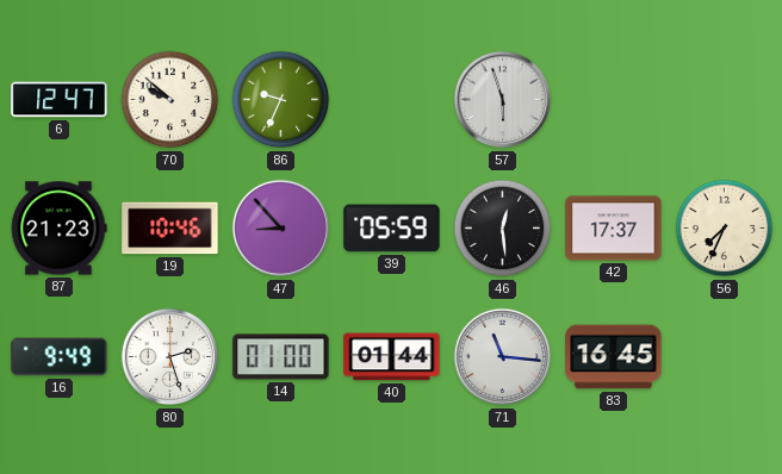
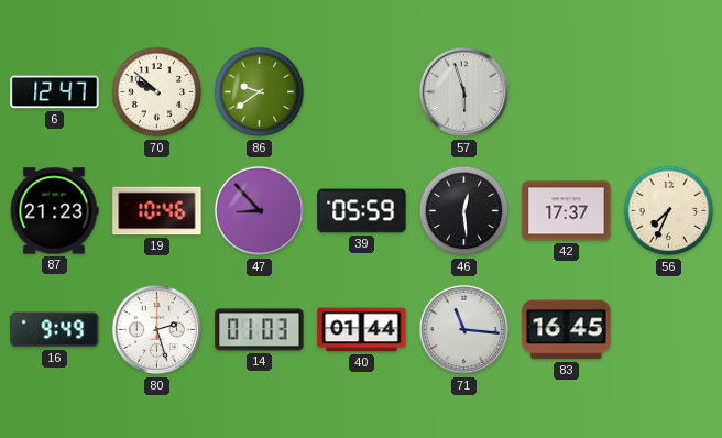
86: 9:34 -> 9:39 (260, 92)
14: 01:00 -> 01:03 (260, 330)
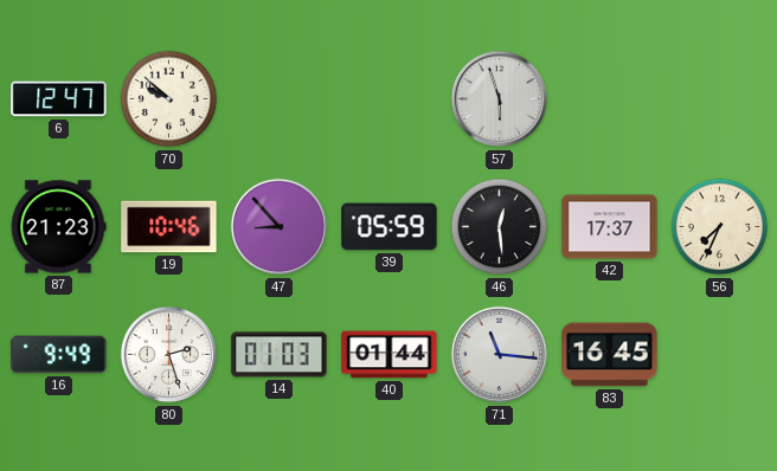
86: 9:39 -> none (260, 92)
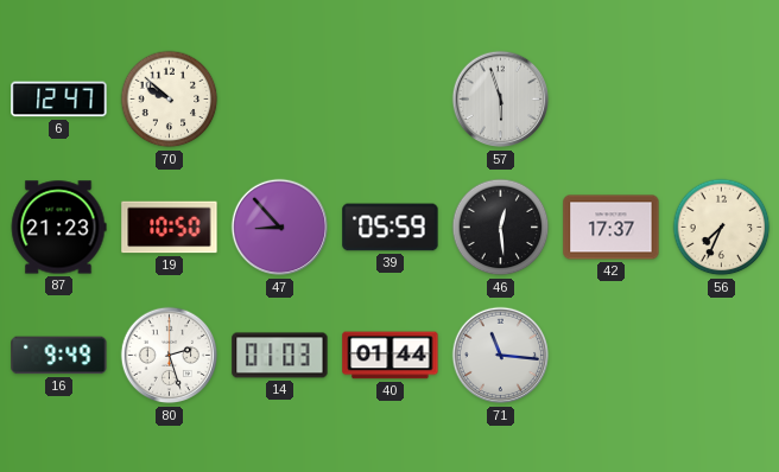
19: 10:46 -> 10:50 (170, 228)
83: 16:45 -> none (610, 355)
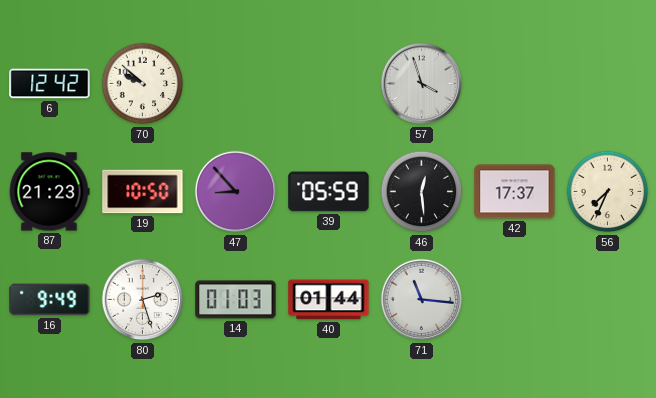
6: 12:47 -> 12:42 (50, 84)
57: 5:57 -> 3:57 (422, 84)
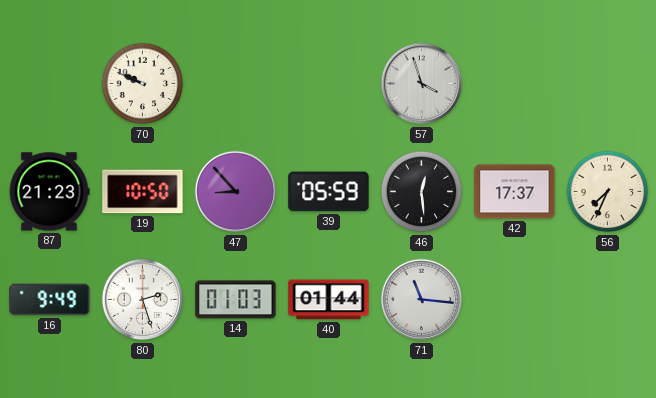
6: 12:42 -> none (50, 84)
70: 9:52 -> 9:49 (143, 84)
